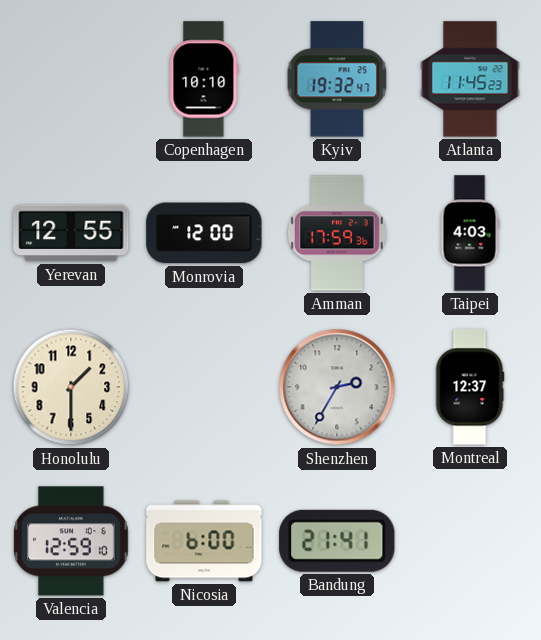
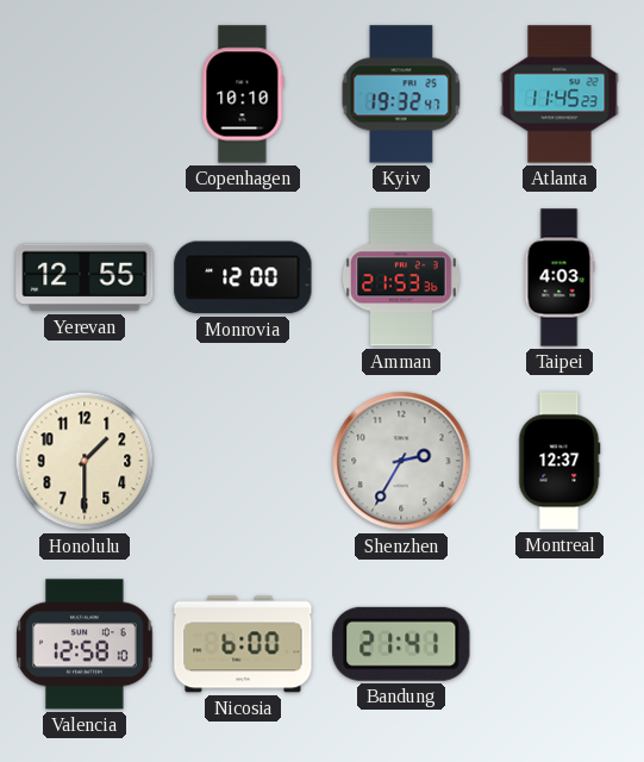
Amman: 17:59 -> 21:53 (401, 277)
Valencia: 12:59 -> 12:58 (85, 644)
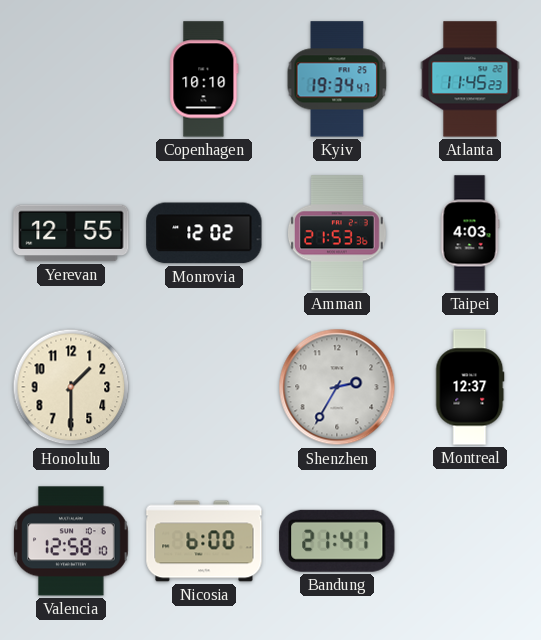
Kyiv: 19:32 -> 19:34 (337, 79)
Monrovia: 12:00 -> 12:02 (204, 233)
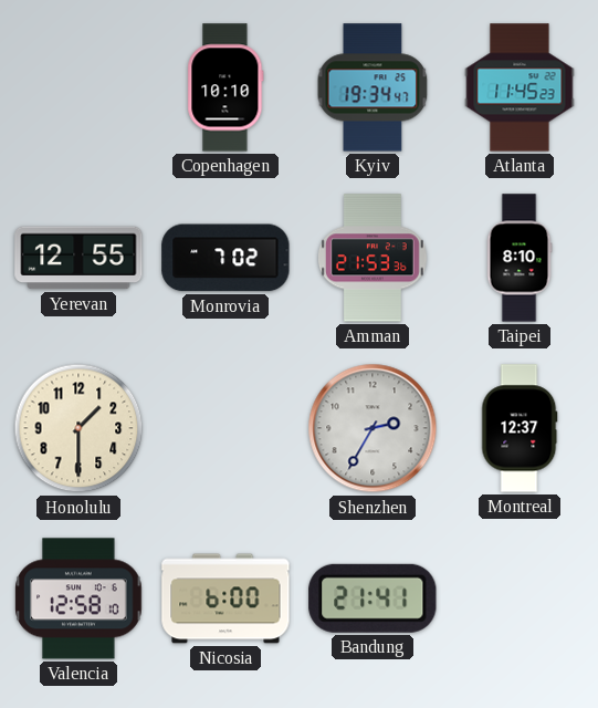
Monrovia: 12:02 -> 7:02 (225, 258)
Taipei: 4:03 -> 8:10 (520, 258)
